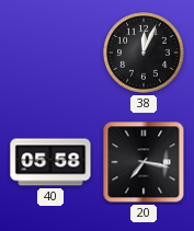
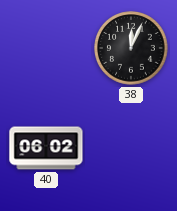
40: 05:58 -> 06:02 (46, 148)
20: 7:17 -> none (144, 162)
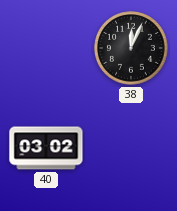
40: 06:02 -> 03:02 (46, 148)
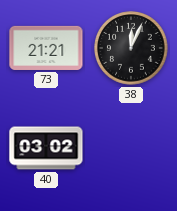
73: none -> 21:21 (46, 48)
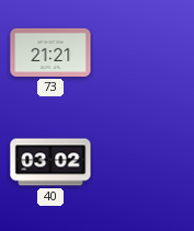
38: 12:04 -> none (131, 48)
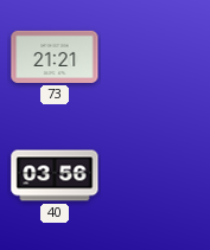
40: 03:02 -> 03:56 (55, 175)
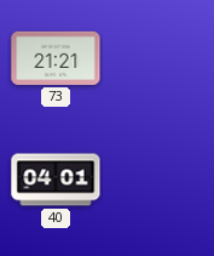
40: 03:56 -> 04:01 (56, 180)
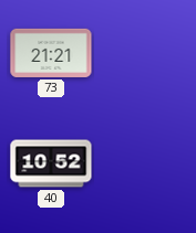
40: 04:01 -> 10:52 (51, 163)
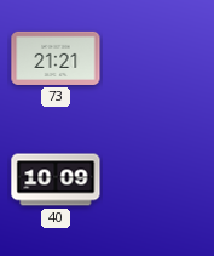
40: 10:52 -> 10:09 (56, 180)
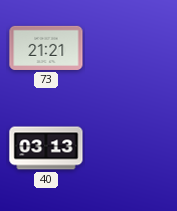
40: 10:09 -> 03:13 (46, 148)
